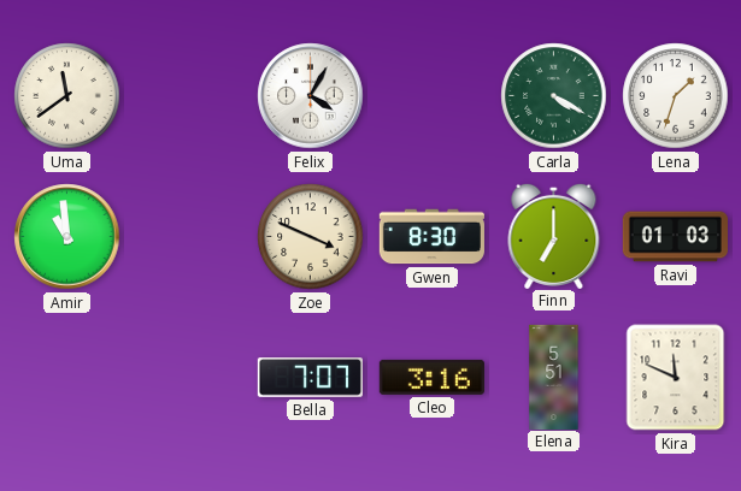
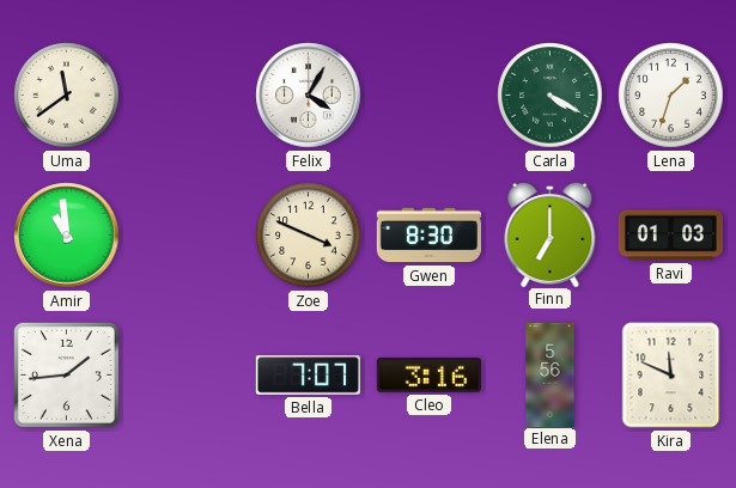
Xena: none -> 1:44 (66, 374)
Elena: 5:51 -> 5:56 (551, 374)
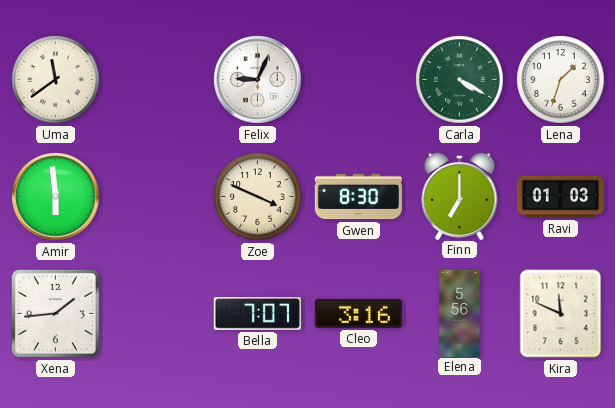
Felix: 4:05 -> 9:04 (258, 80)
Amir: 10:59 -> 5:59 (56, 197)
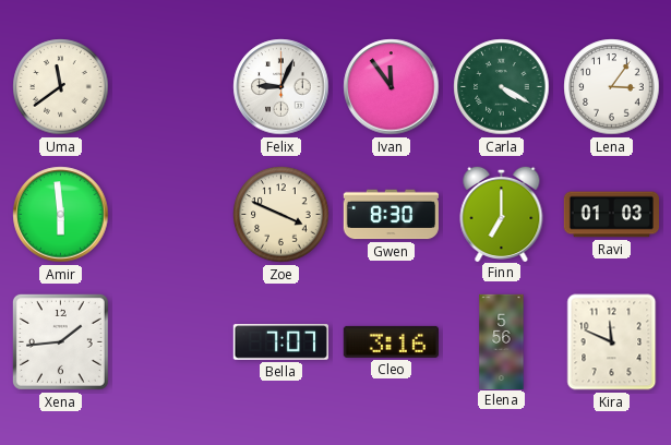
Ivan: none -> 11:54 (392, 87)
Lena: 1:33 -> 3:06 (612, 87)
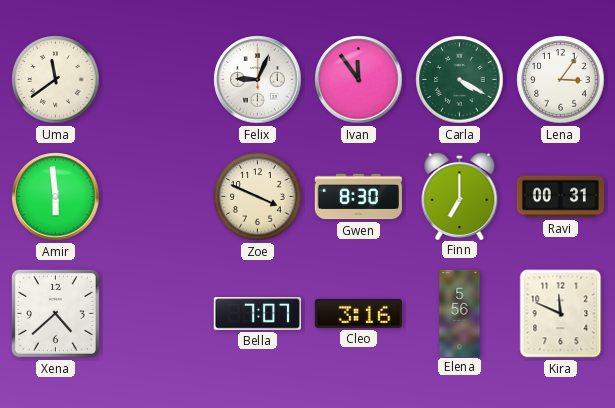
Ravi: 01:03 -> 00:31 (560, 197)
Xena: 1:44 -> 4:38 (55, 313)
